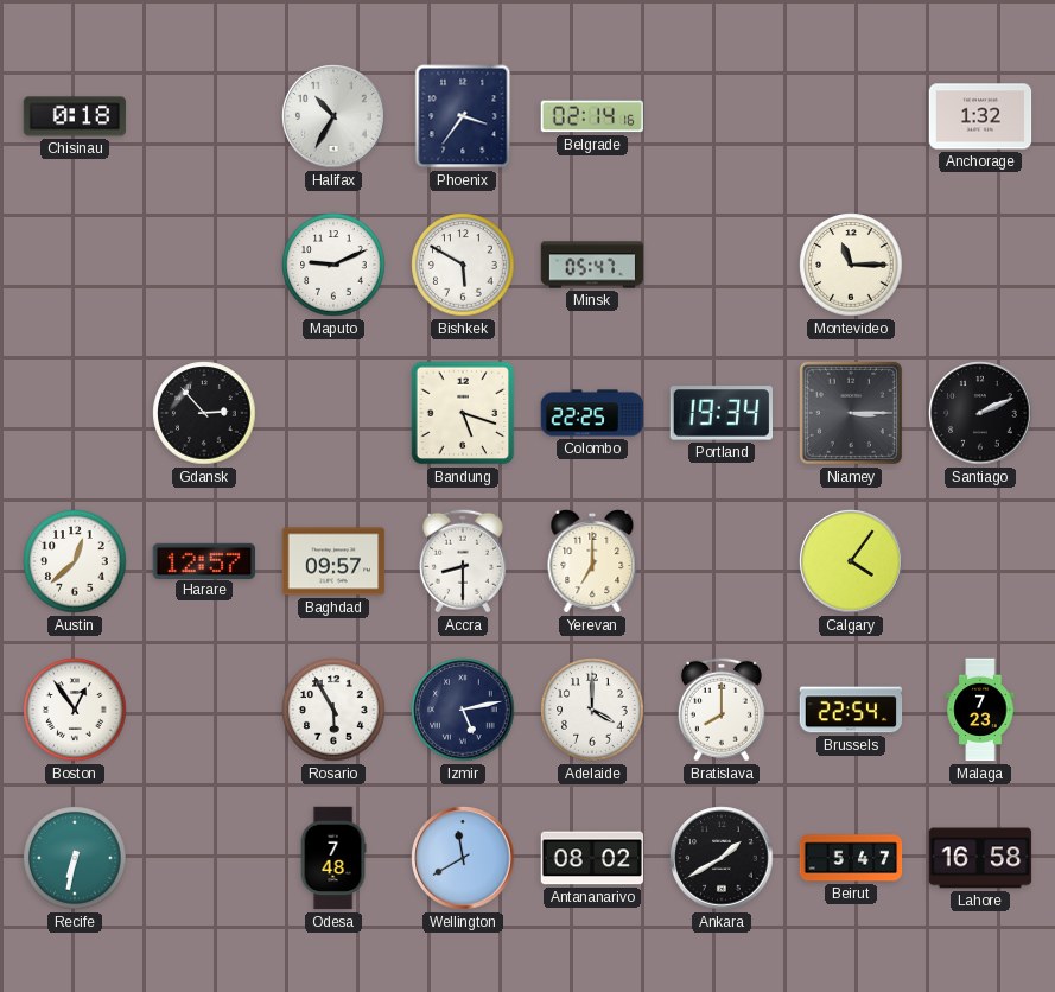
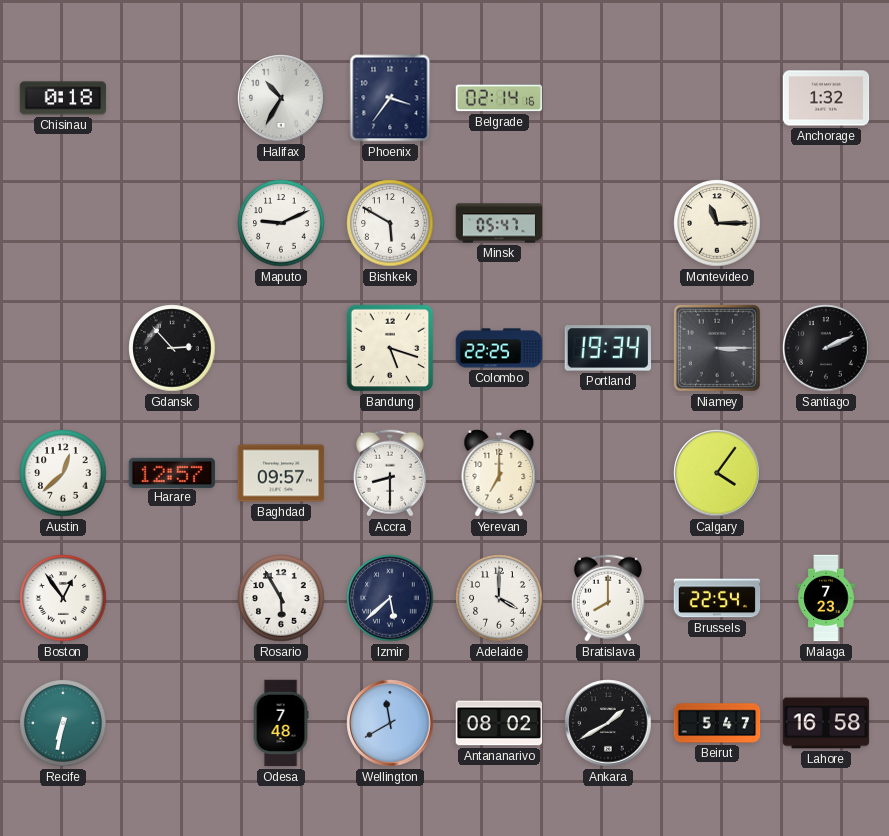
Izmir: 5:13 -> 5:38 (390, 598)
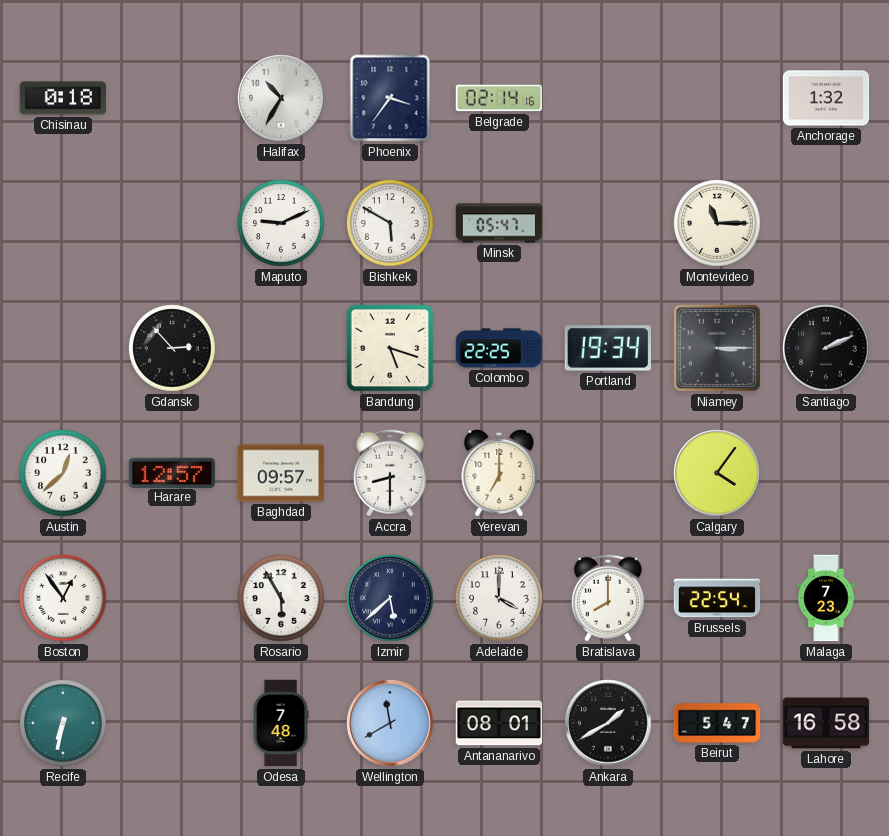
Antananarivo: 08:02 -> 08:01 (499, 723)
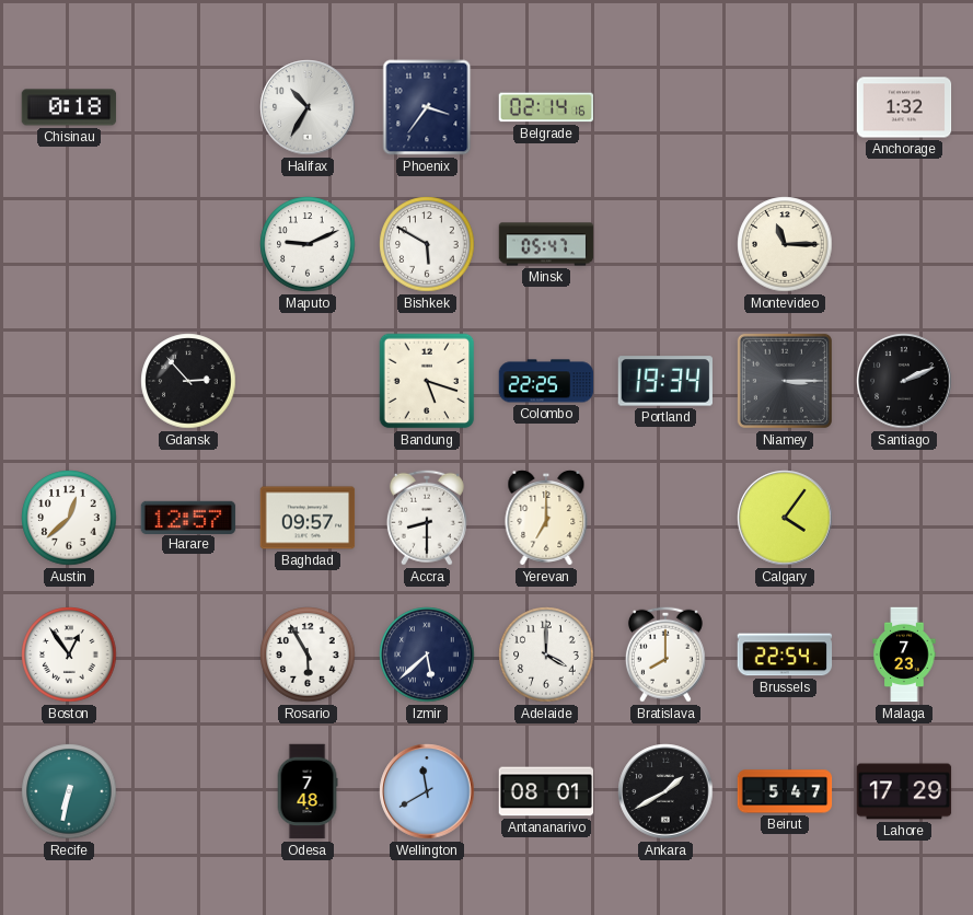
Lahore: 16:58 -> 17:29 (904, 791)
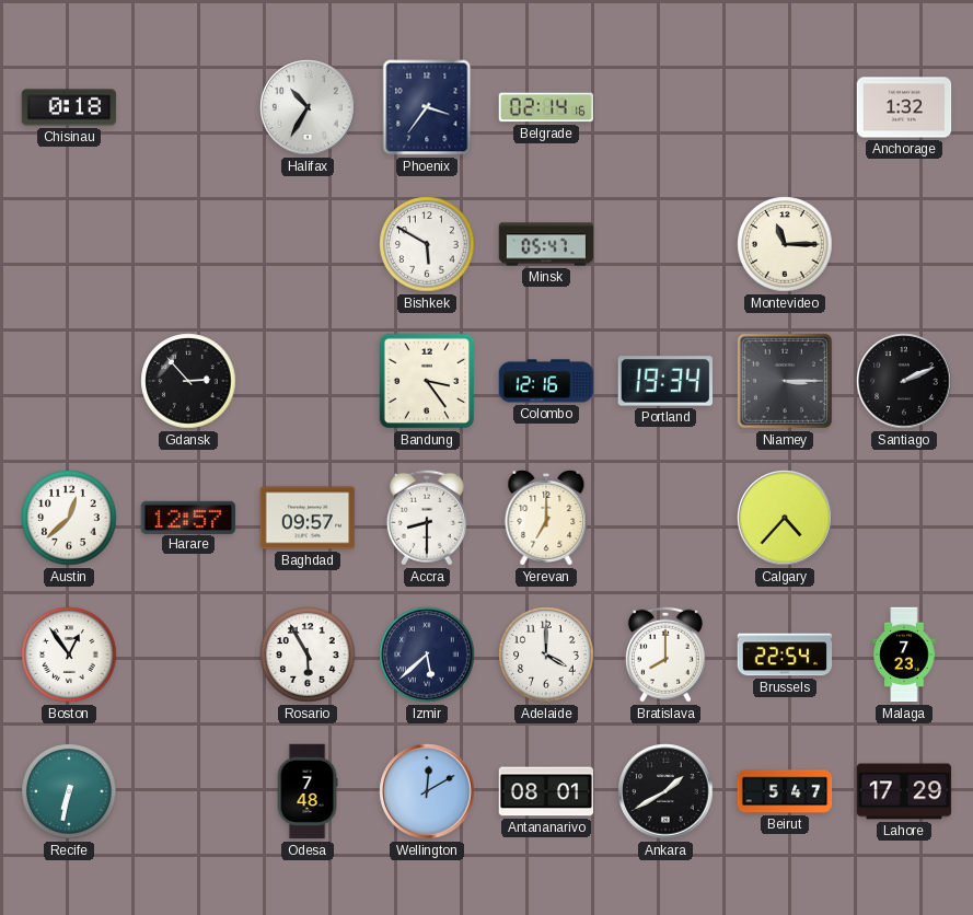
Maputo: 9:11 -> none (308, 244)
Bandung: 5:18 -> 3:24 (427, 381)
Colombo: 22:25 -> 12:16 (546, 381)
Calgary: 4:06 -> 4:37 (785, 518)
Wellington: 11:40 -> 12:10 (427, 791)
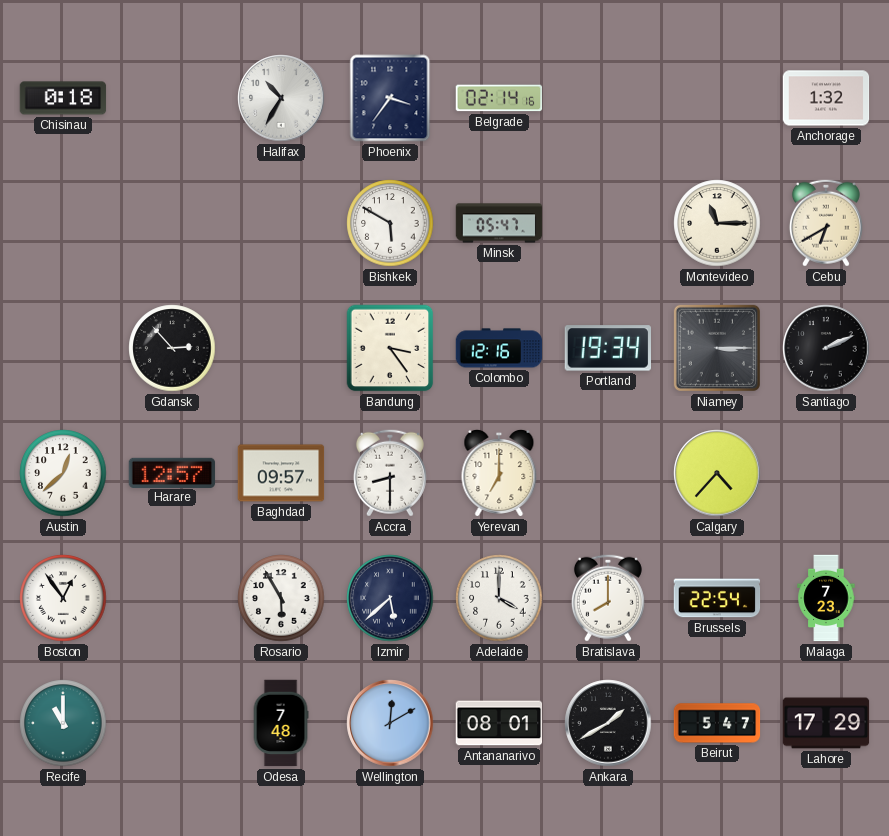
Cebu: none -> 6:40 (826, 223)
Recife: 6:32 -> 11:00 (63, 723)
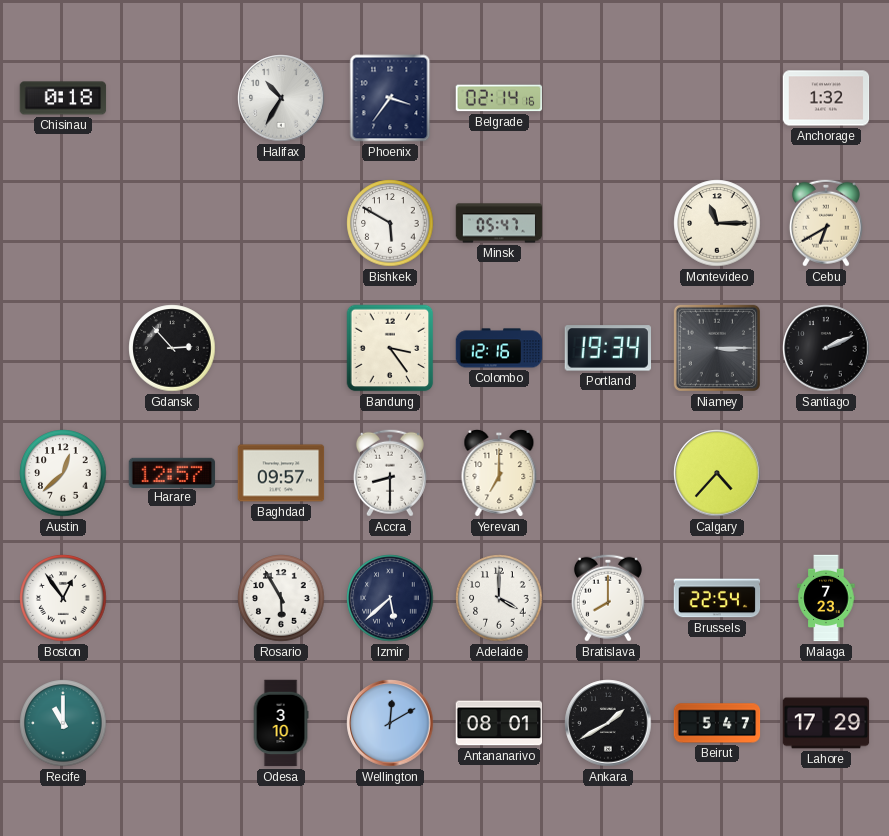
Odesa: 7:48 -> 3:10 (281, 723)
